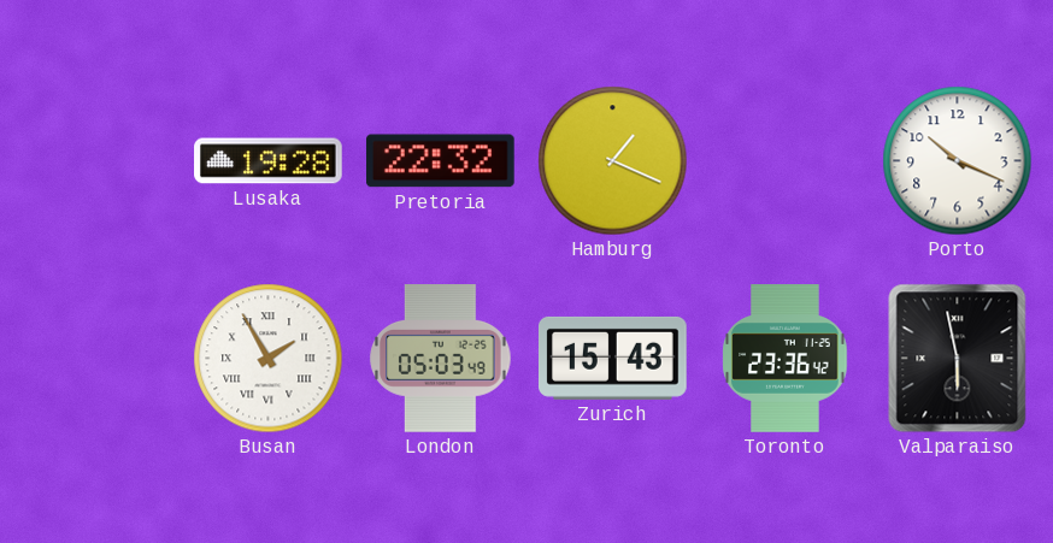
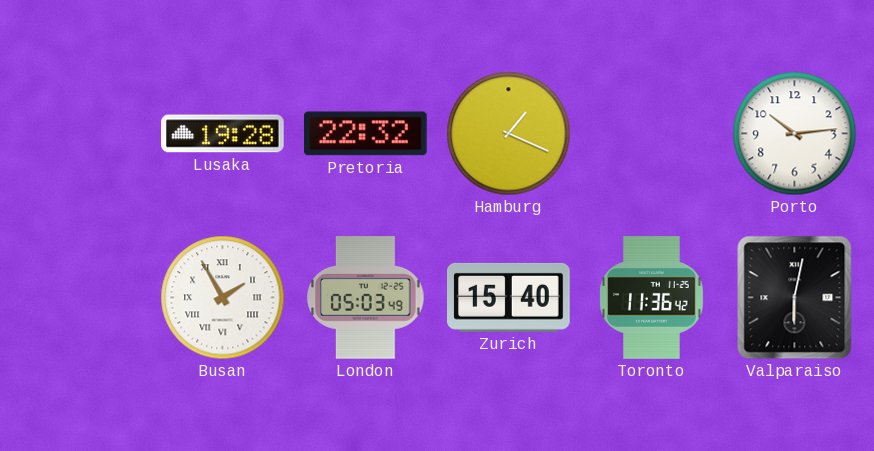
Porto: 10:19 -> 10:14 (795, 134)
Zurich: 15:43 -> 15:40 (509, 297)
Toronto: 23:36 -> 11:36 (652, 298)
Valparaiso: 5:58 -> 6:02 (795, 298)
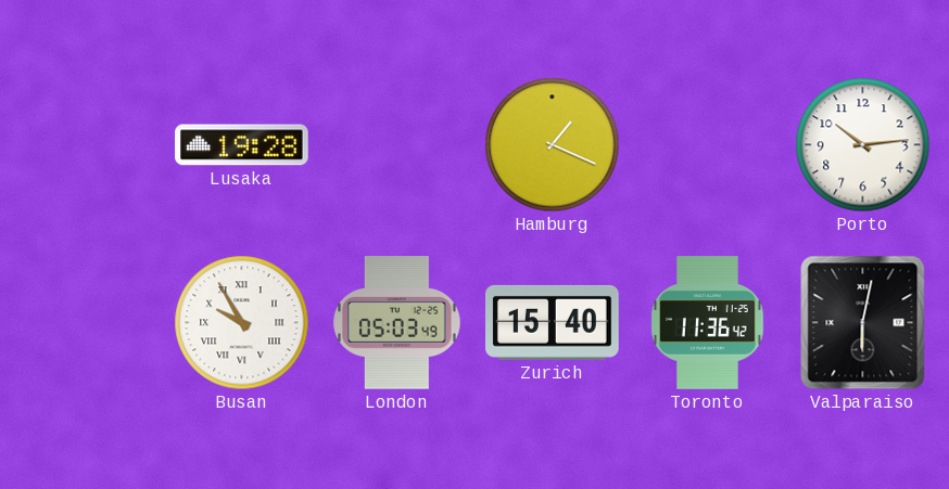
Pretoria: 22:32 -> none (366, 134)
Busan: 1:55 -> 9:55 (242, 323)
